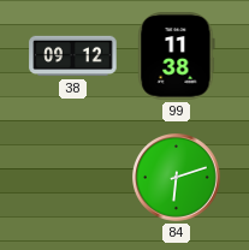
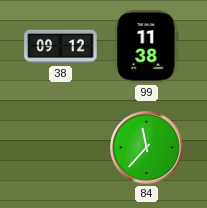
84: 6:12 -> 11:37 (147, 148)
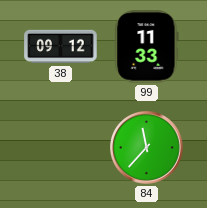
99: 11:38 -> 11:33 (147, 47)
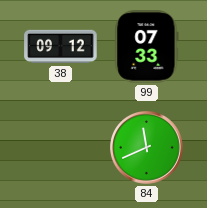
99: 11:33 -> 07:33 (147, 47)
84: 11:37 -> 11:41 (147, 148)
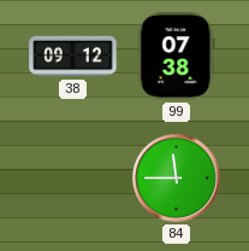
99: 07:33 -> 07:38 (177, 57)
84: 11:41 -> 11:45 (177, 179)
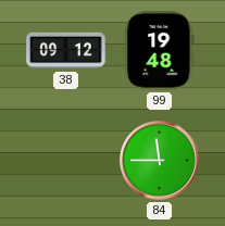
99: 07:38 -> 19:48 (160, 51)
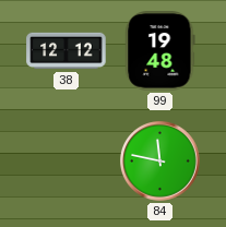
38: 09:12 -> 12:12 (67, 51)
84: 11:45 -> 11:47 (160, 162)
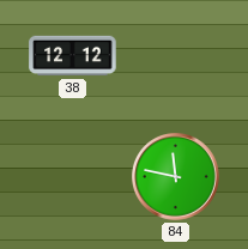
99: 19:48 -> none (160, 51)
